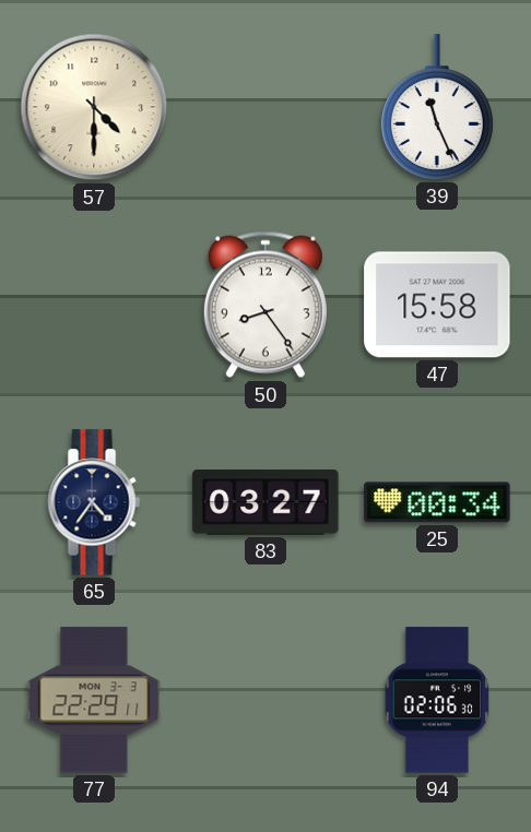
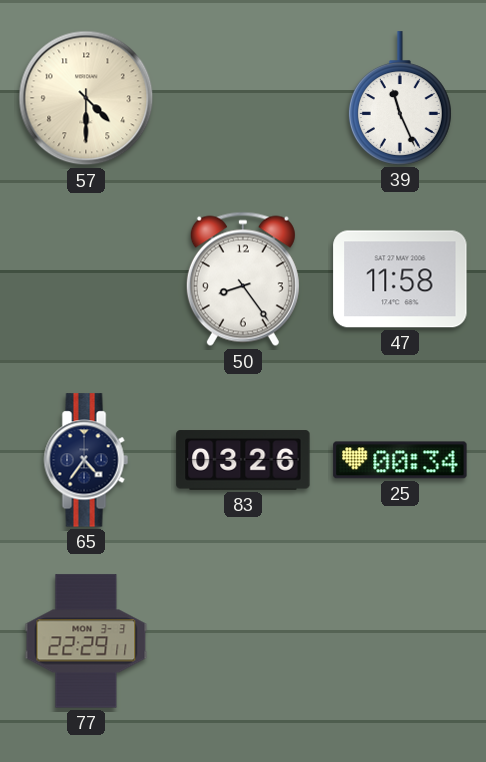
47: 15:58 -> 11:58 (400, 279)
83: 03:27 -> 03:26 (243, 460)
94: 02:06 -> none (437, 700)
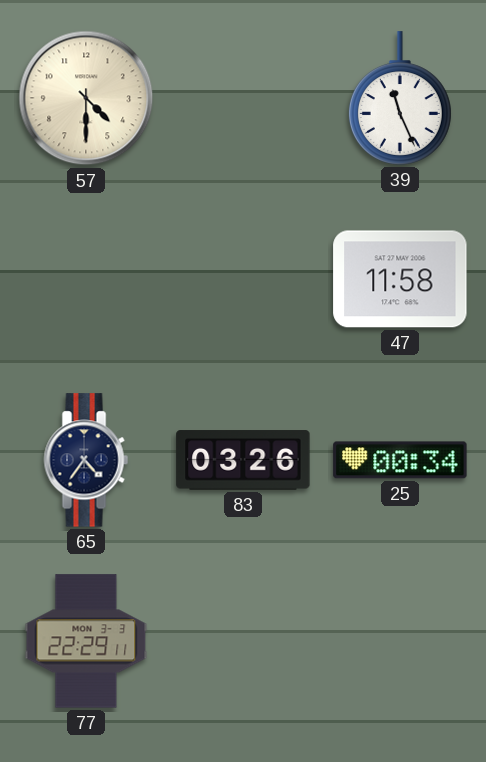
50: 8:24 -> none (243, 279)
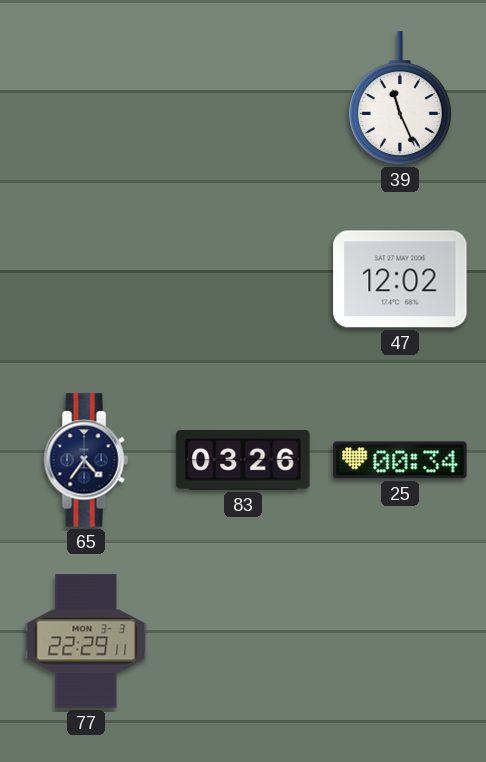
57: 4:30 -> none (86, 98)
47: 11:58 -> 12:02 (400, 279)
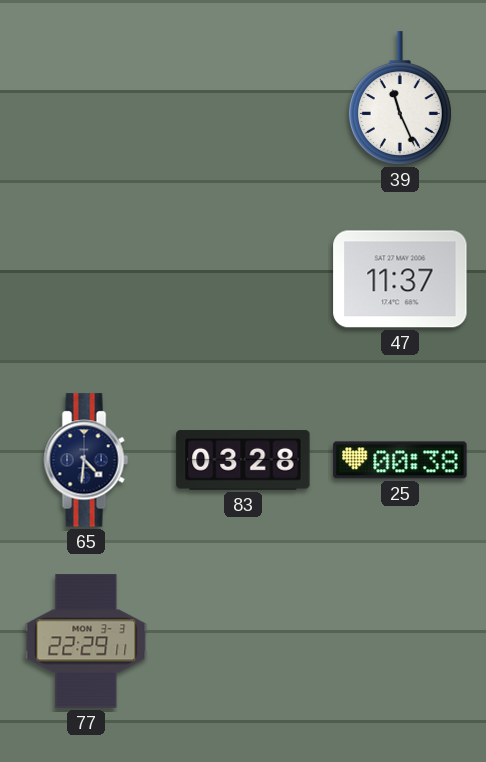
47: 12:02 -> 11:37 (400, 279)
65: 4:36 -> 4:31 (86, 460)
83: 03:26 -> 03:28 (243, 460)
25: 00:34 -> 00:38 (400, 460)
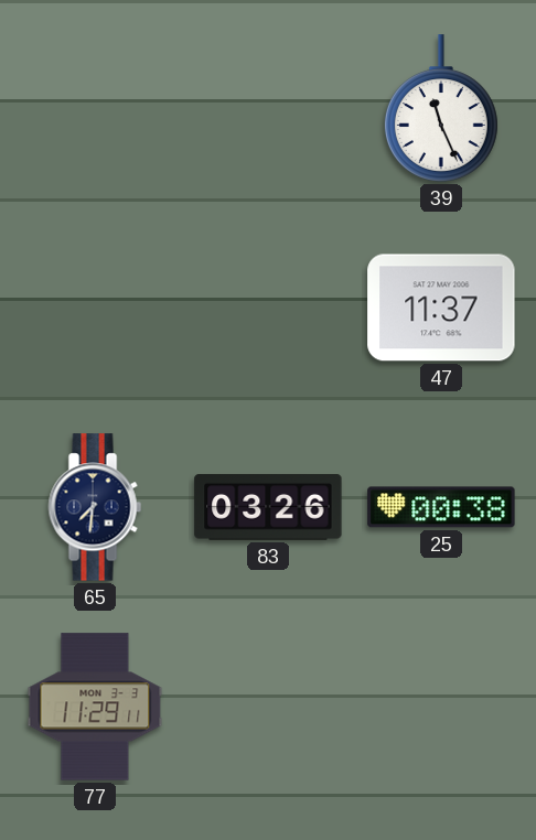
65: 4:31 -> 7:31 (95, 507)
83: 03:28 -> 03:26 (268, 507)
77: 22:29 -> 11:29 (95, 707)
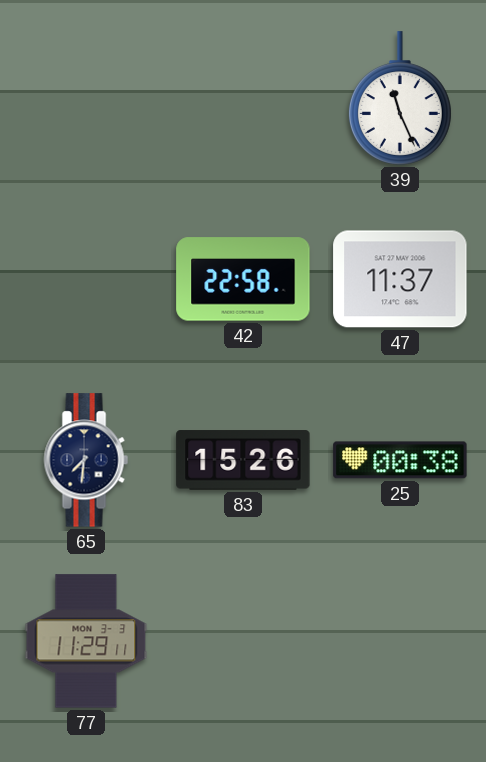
42: none -> 22:58 (243, 279)
83: 03:26 -> 15:26 (243, 460)
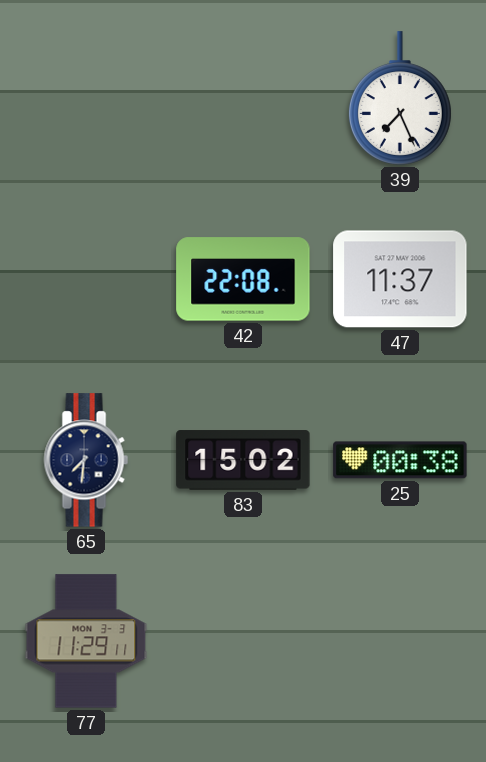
39: 11:26 -> 7:26 (400, 98)
42: 22:58 -> 22:08 (243, 279)
83: 15:26 -> 15:02 (243, 460)
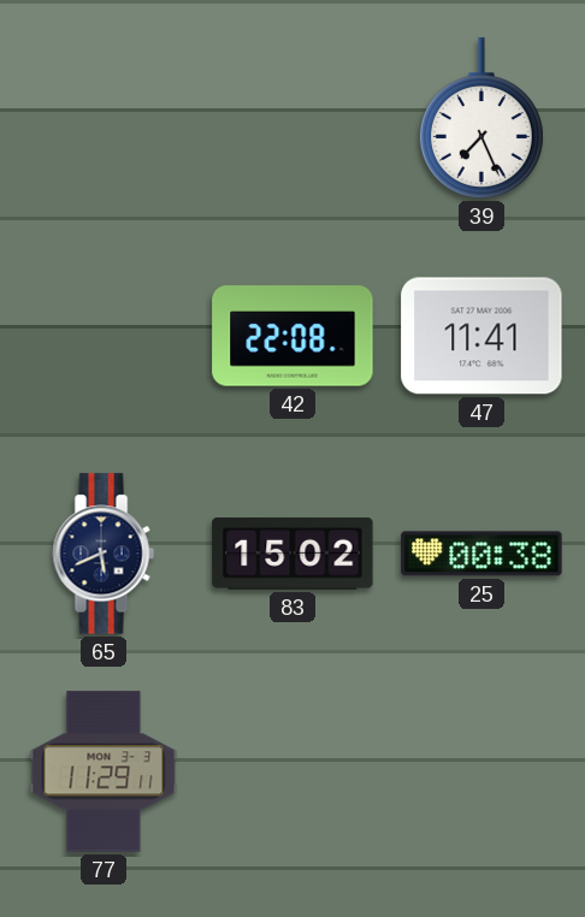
47: 11:37 -> 11:41 (481, 336)
65: 7:31 -> 5:41 (104, 554)
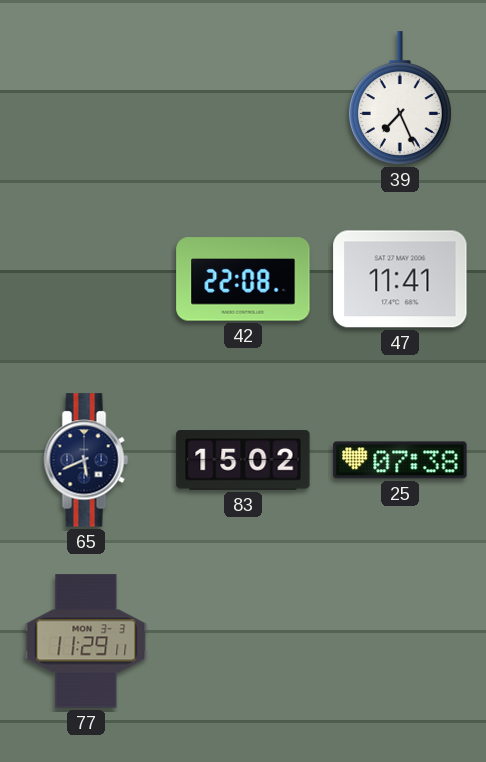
25: 00:38 -> 07:38 (400, 460)
